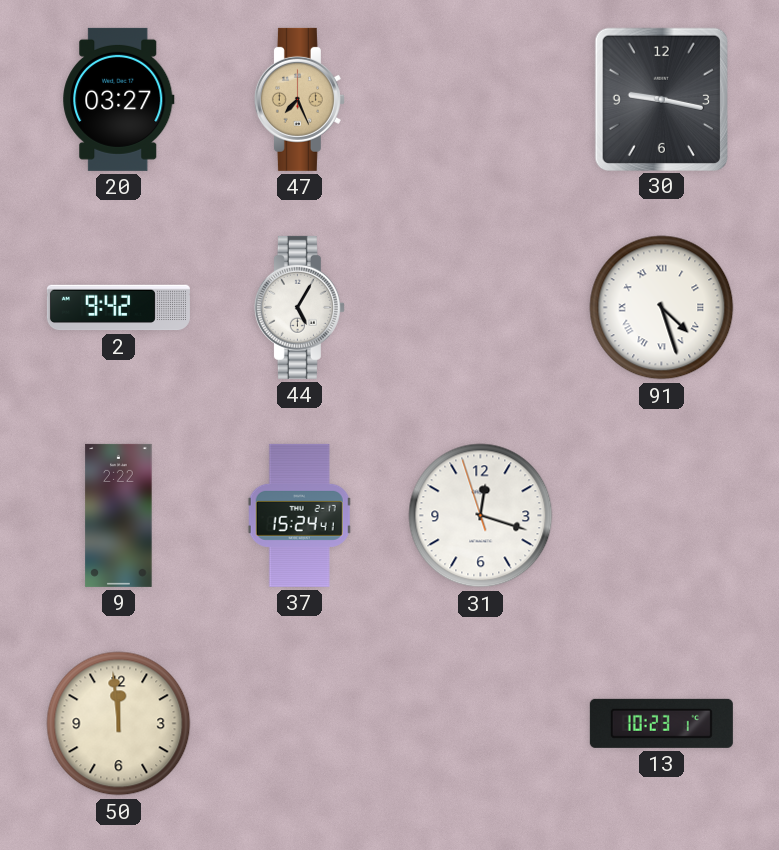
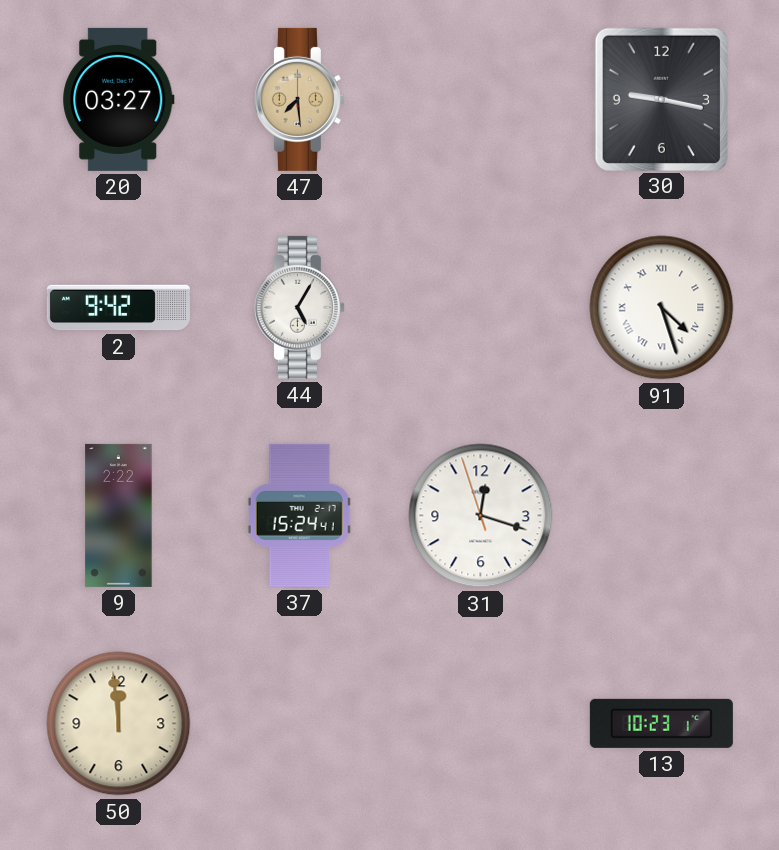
47: 7:26 -> 7:29 (299, 99)
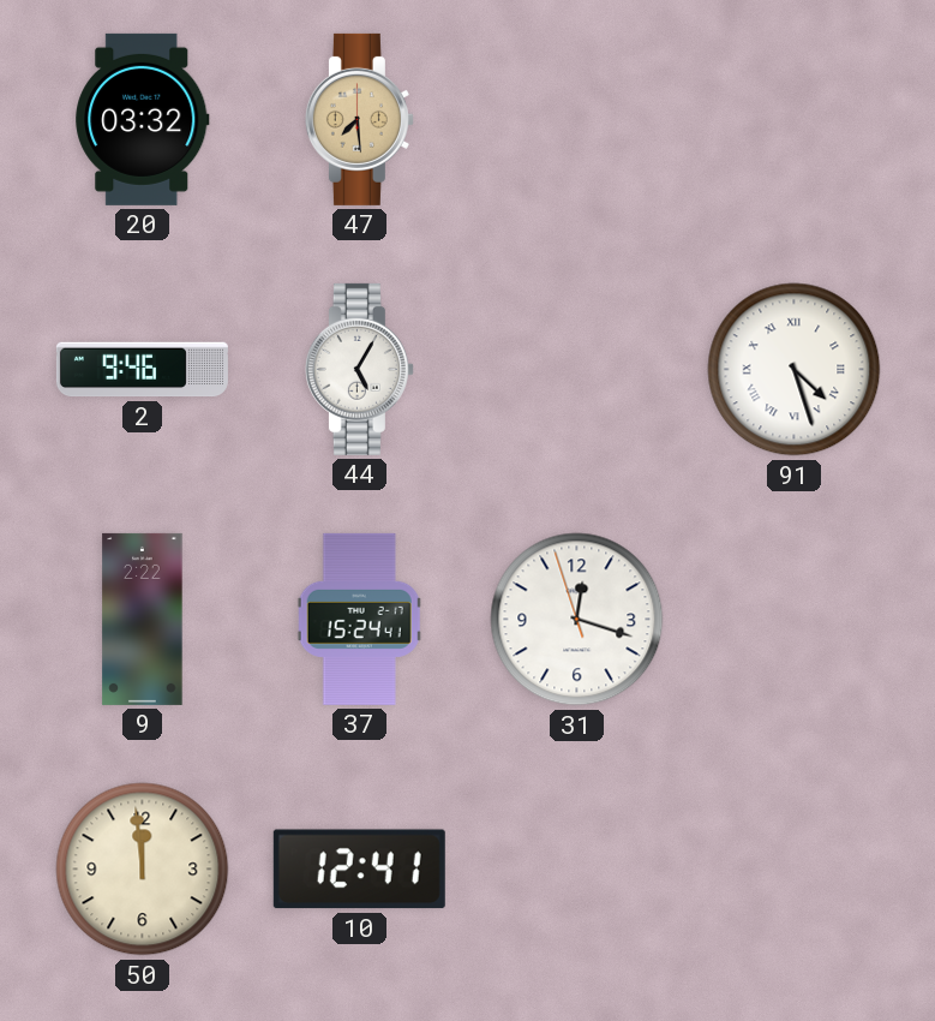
20: 03:27 -> 03:32 (143, 119)
30: 9:17 -> none (661, 99)
2: 9:42 -> 9:46 (142, 370)
10: none -> 12:41 (359, 870)
13: 10:23 -> none (661, 723)
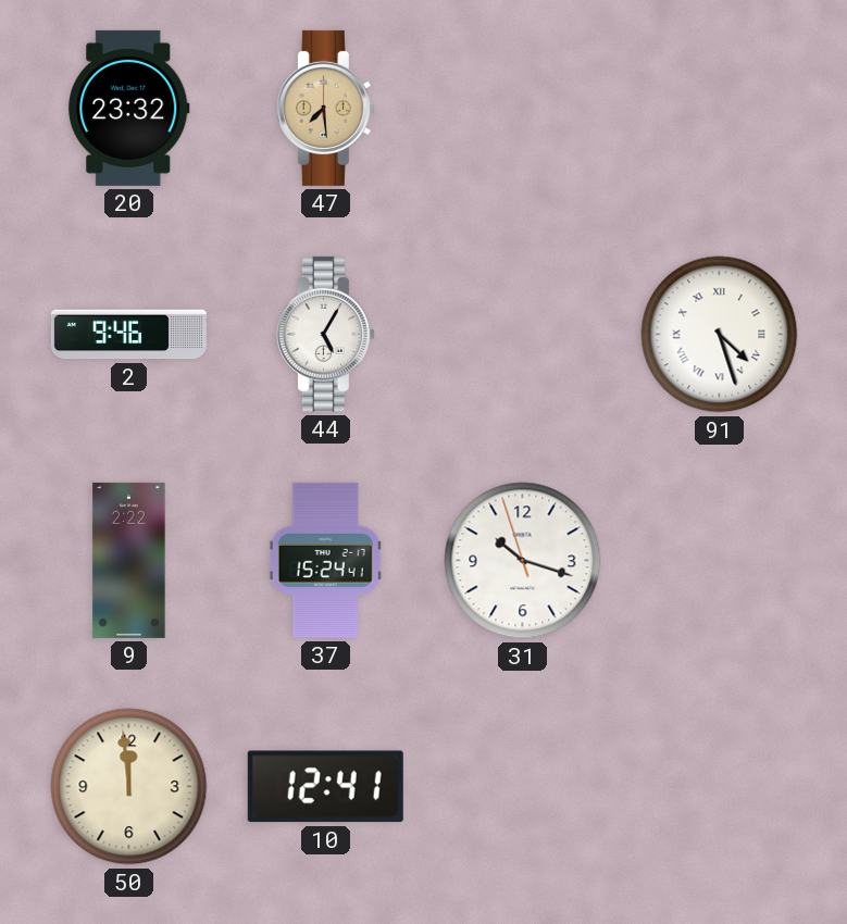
20: 03:32 -> 23:32 (129, 108)
31: 12:17 -> 10:17 (523, 561)
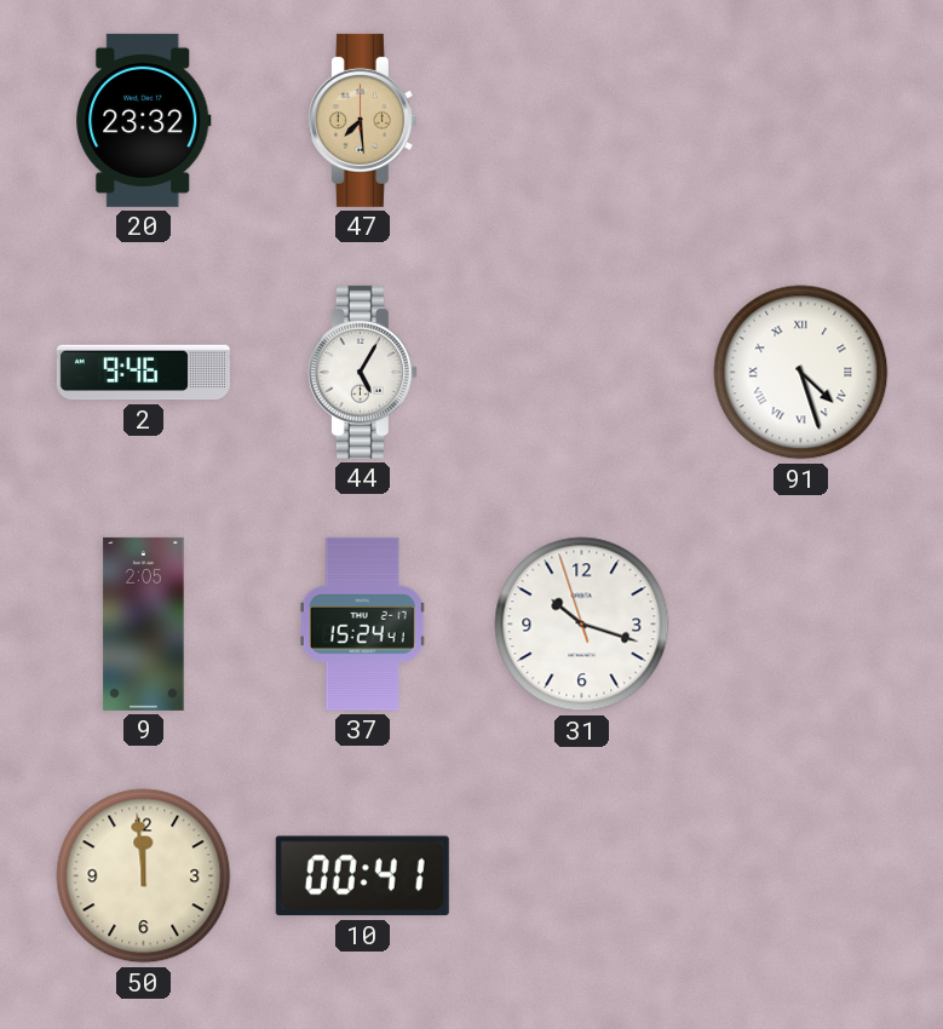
9: 2:22 -> 2:05 (144, 623)
10: 12:41 -> 00:41 (362, 876)
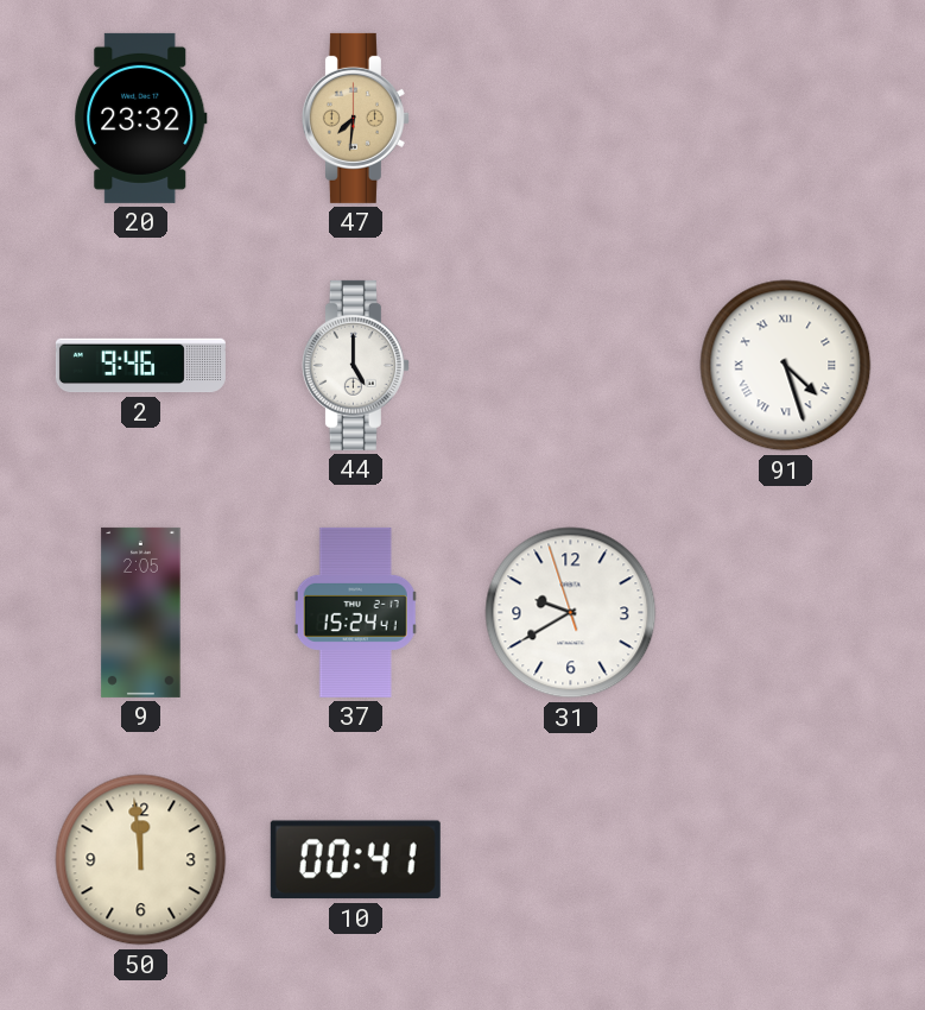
47: 7:29 -> 7:31 (355, 118)
44: 5:05 -> 5:00 (355, 365)
31: 10:17 -> 9:39 (571, 613)
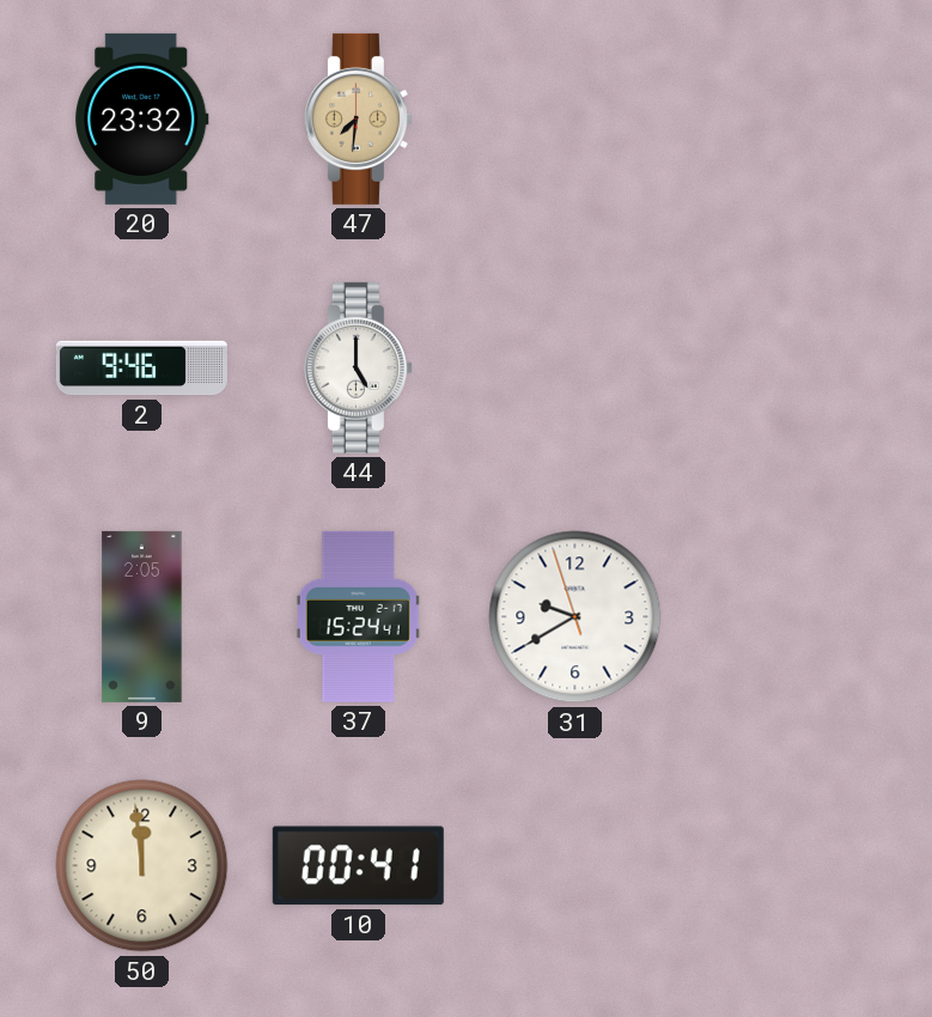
91: 4:27 -> none (786, 366)
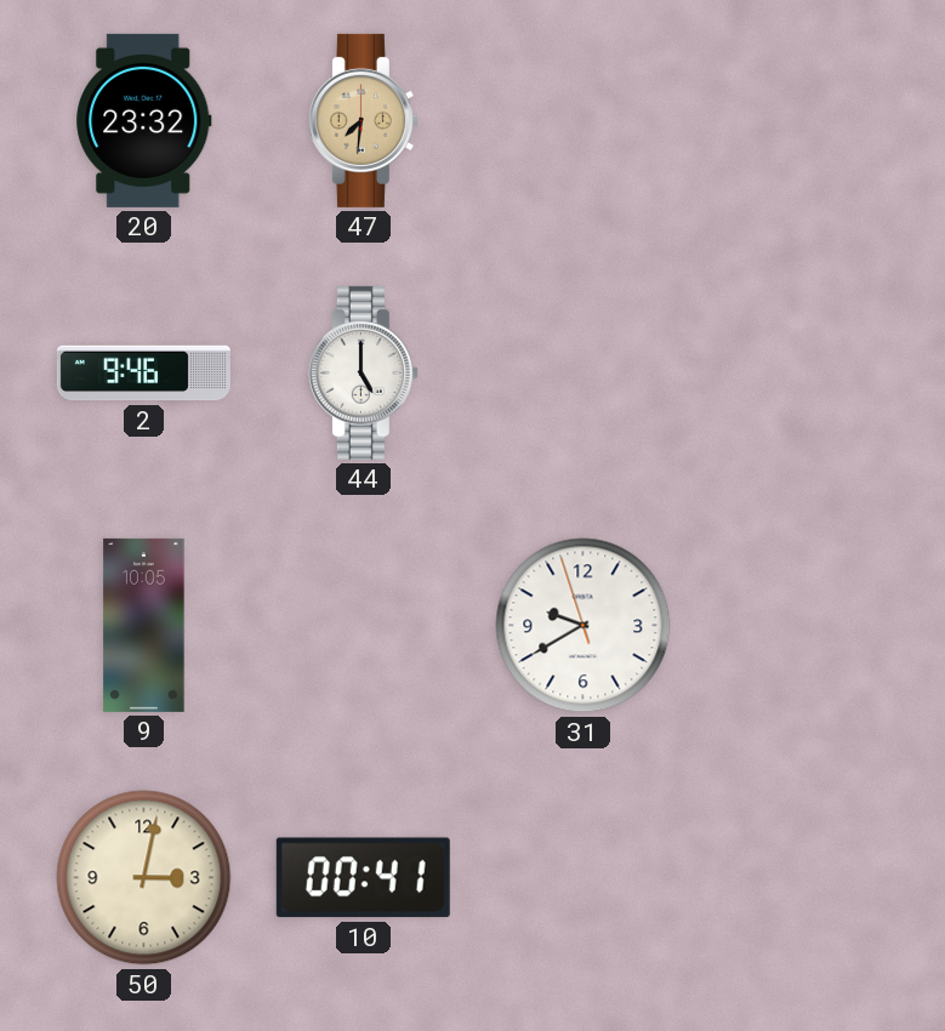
9: 2:05 -> 10:05 (144, 625)
37: 15:24 -> none (359, 616)
50: 11:59 -> 3:02 (144, 878)
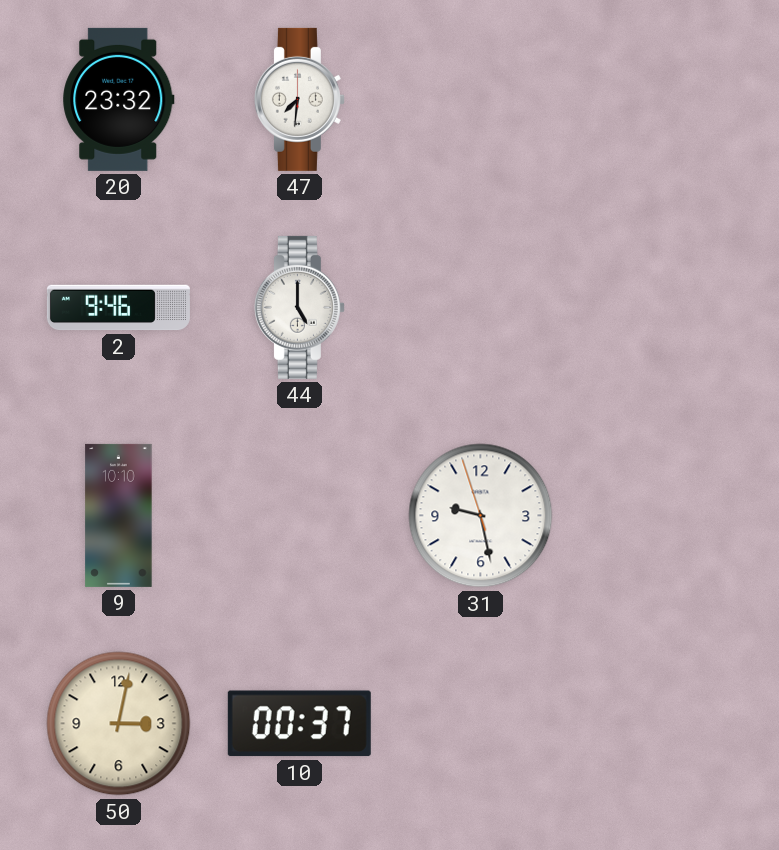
47 dial: champagne -> white (299, 99)
9: 10:05 -> 10:10 (119, 515)
31: 9:39 -> 9:27 (481, 516)
10: 00:41 -> 00:37 (299, 724)
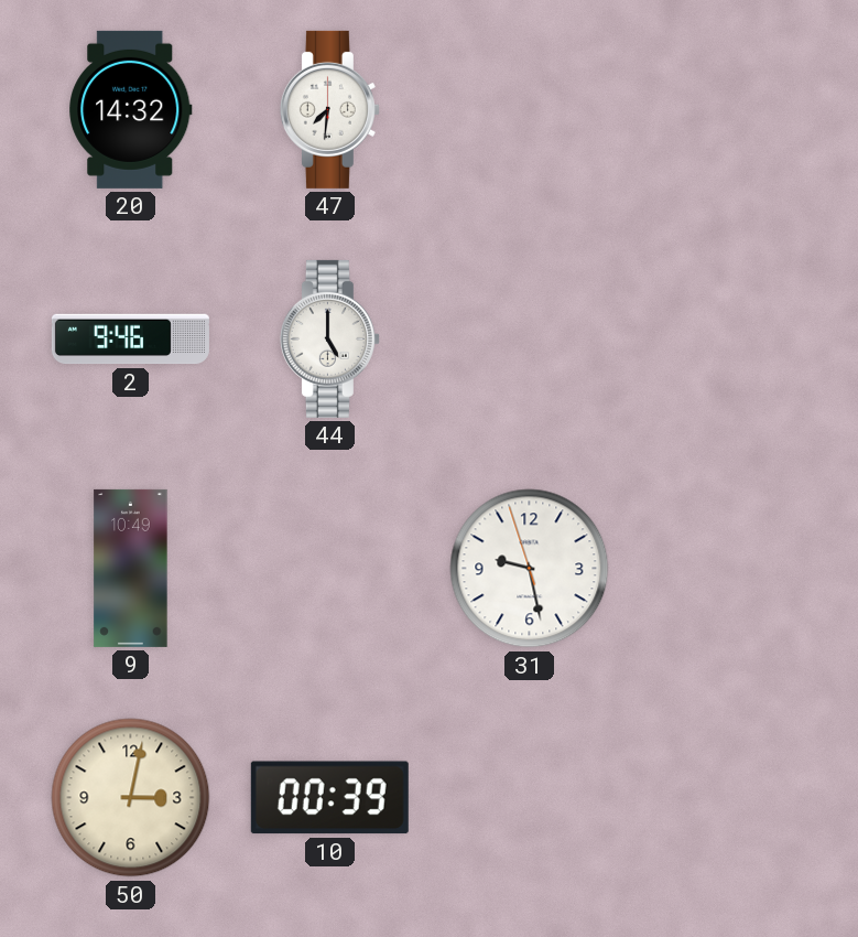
20: 23:32 -> 14:32 (131, 109)
9: 10:10 -> 10:49 (131, 568)
10: 00:37 -> 00:39 (329, 798)
